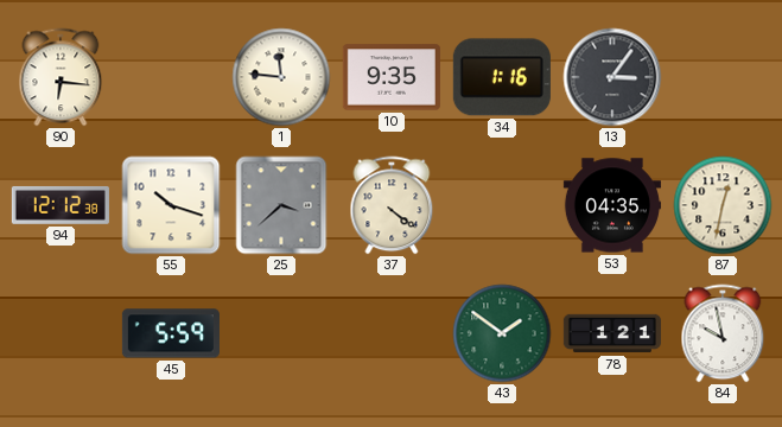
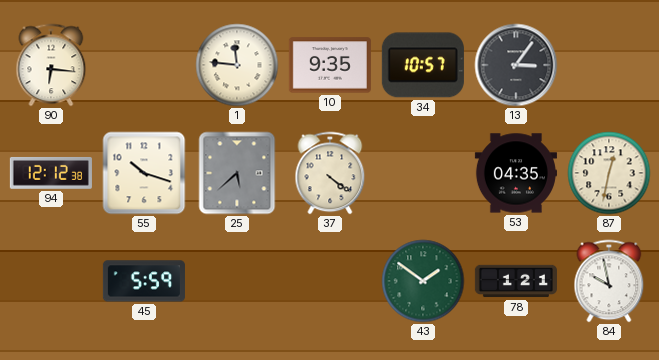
34: 1:16 -> 10:57 (423, 65)
25: 3:38 -> 5:38 (237, 173)
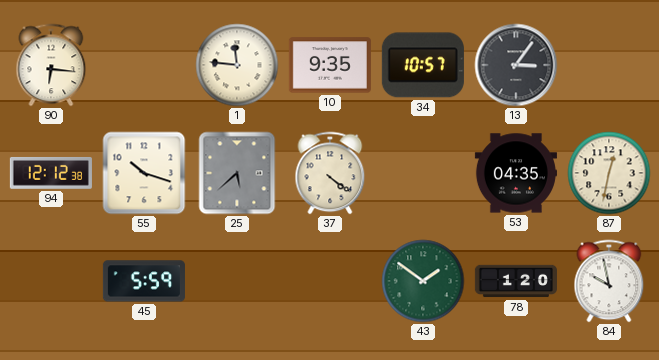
78: 1:21 -> 1:20 (516, 281)
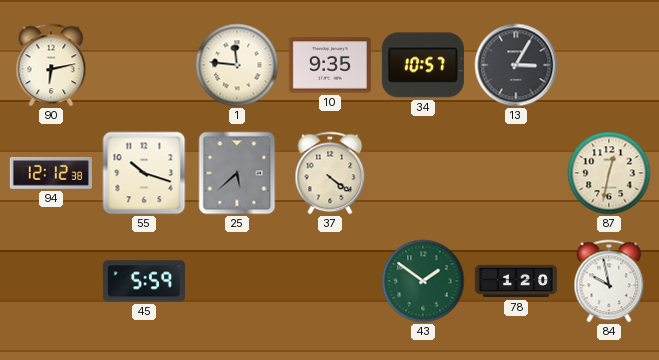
90: 6:16 -> 6:13 (51, 65)
13: 3:06 -> 3:05 (516, 65)
53: 04:35 -> none (516, 173)
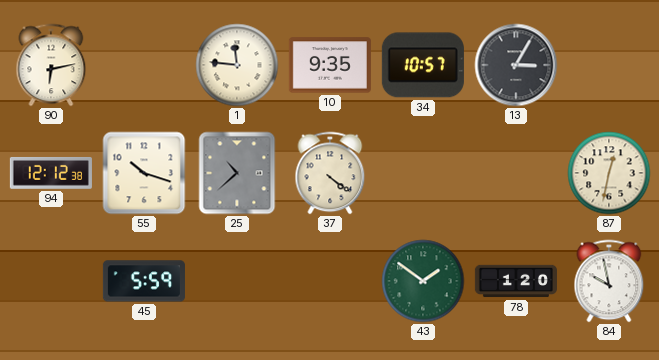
25: 5:38 -> 10:38 (237, 173)
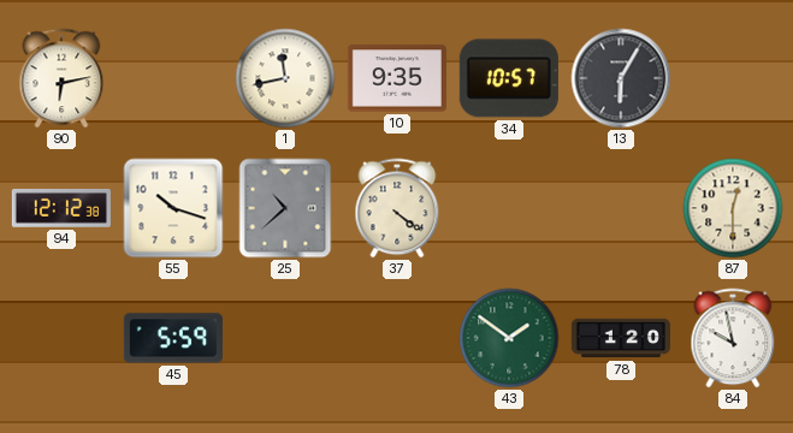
1: 11:46 -> 11:43 (285, 78)
13: 3:05 -> 6:05 (621, 78)
87: 12:32 -> 12:30 (733, 208)
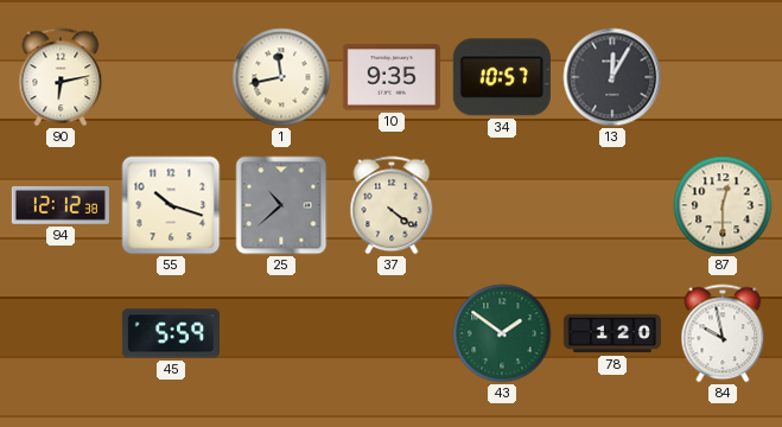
13: 6:05 -> 12:05 (612, 77)
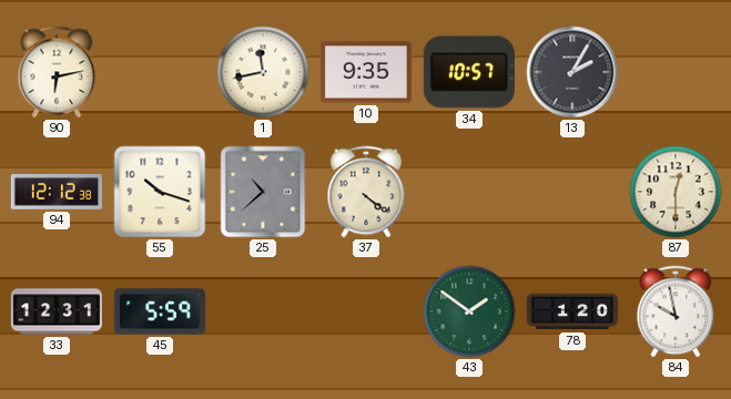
13: 12:05 -> 2:05 (572, 72)
33: none -> 12:31 (57, 311)
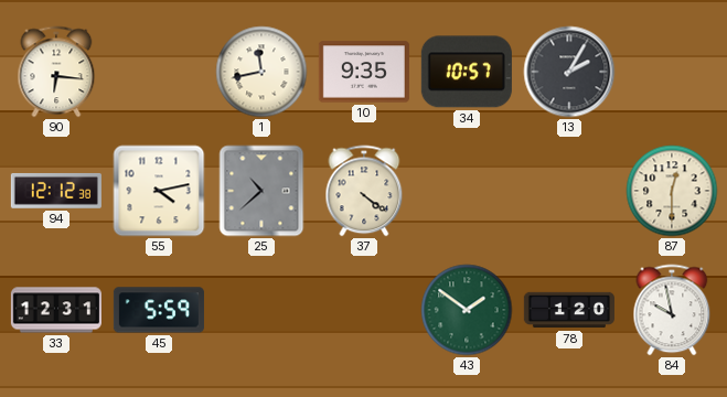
90: 6:13 -> 6:16 (56, 72)
55: 10:18 -> 4:13 (159, 191)
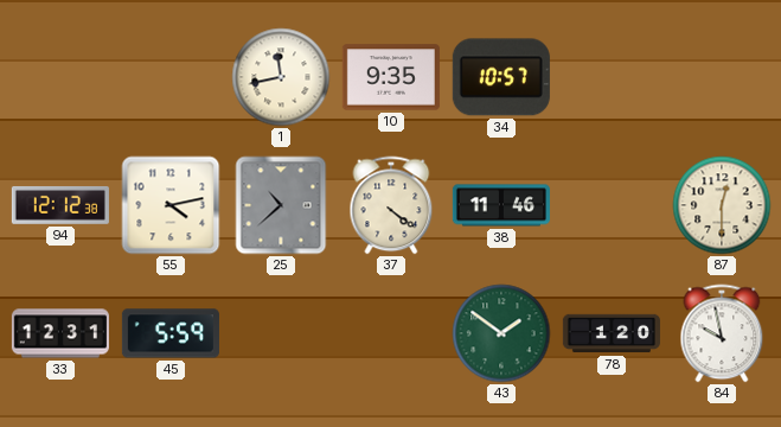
90: 6:16 -> none (56, 72)
13: 2:05 -> none (569, 72)
38: none -> 11:46 (501, 205)
